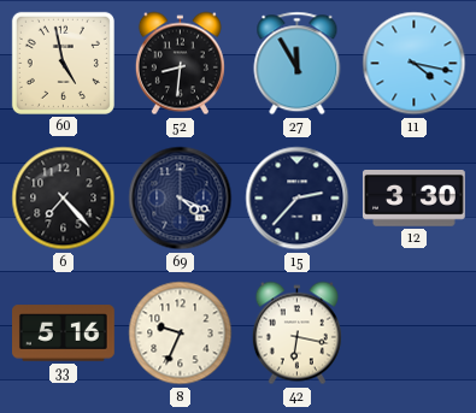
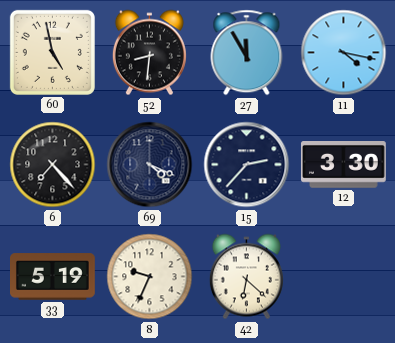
33: 5:16 -> 5:19 (53, 277)
42: 6:17 -> 6:22 (246, 277)
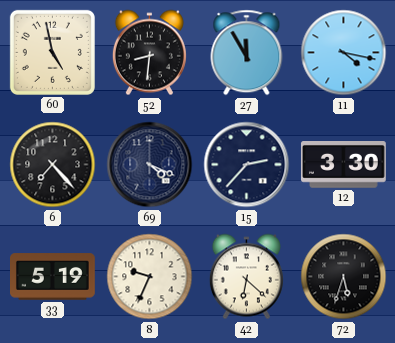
72: none -> 5:33 (344, 277)
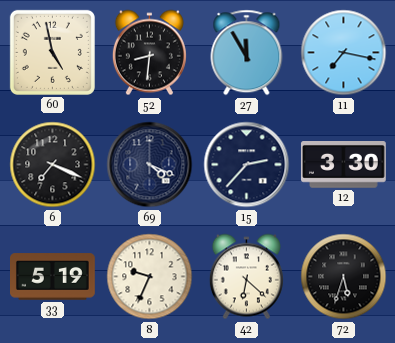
11: 4:17 -> 7:17 (344, 53)
6: 7:23 -> 7:19 (53, 165)
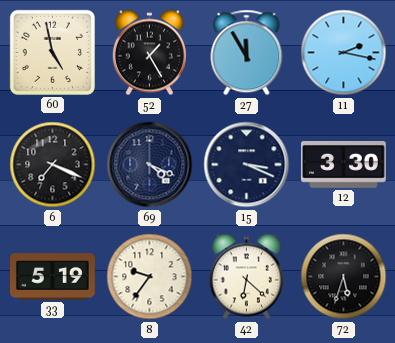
52: 8:31 -> 1:25 (149, 53)
11: 7:17 -> 2:17 (344, 53)
15: 2:37 -> 3:19 (247, 165)
8: 9:34 -> 9:36 (150, 277)
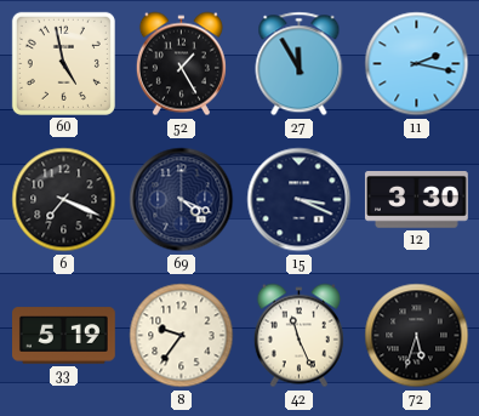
42: 6:22 -> 11:26 (298, 336)
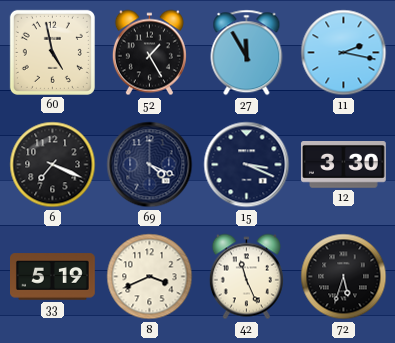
8: 9:36 -> 3:41 (150, 277)
